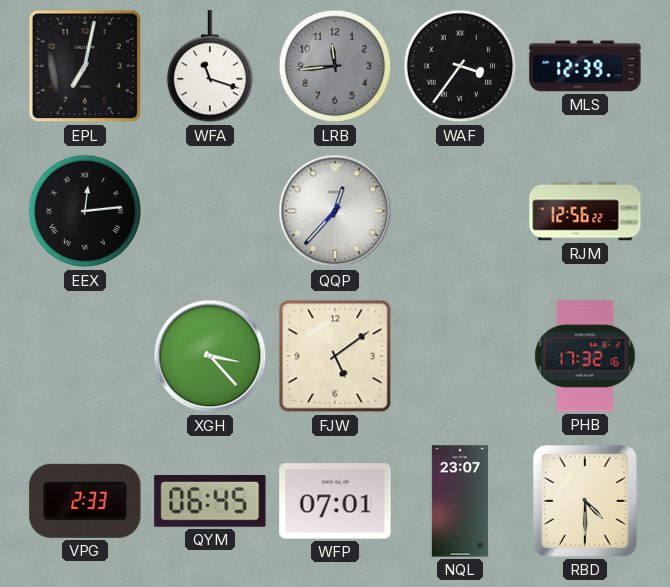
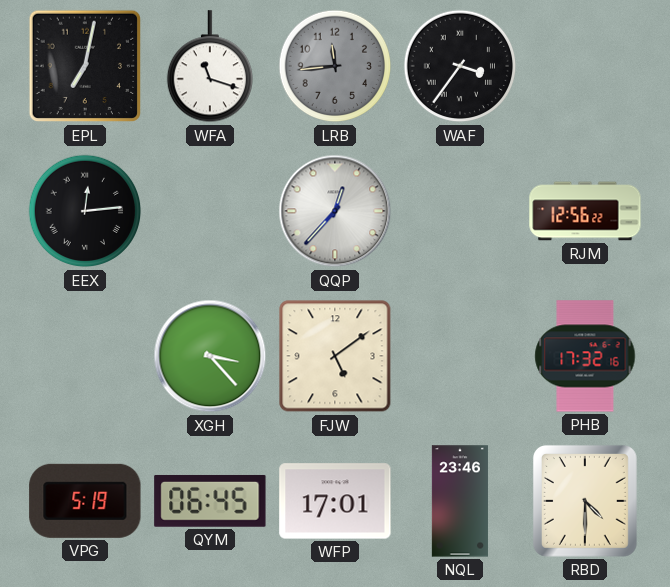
MLS: 12:39 -> none (585, 66)
VPG: 2:33 -> 5:19 (85, 501)
WFP: 07:01 -> 17:01 (335, 501)
NQL: 23:07 -> 23:46 (460, 501)
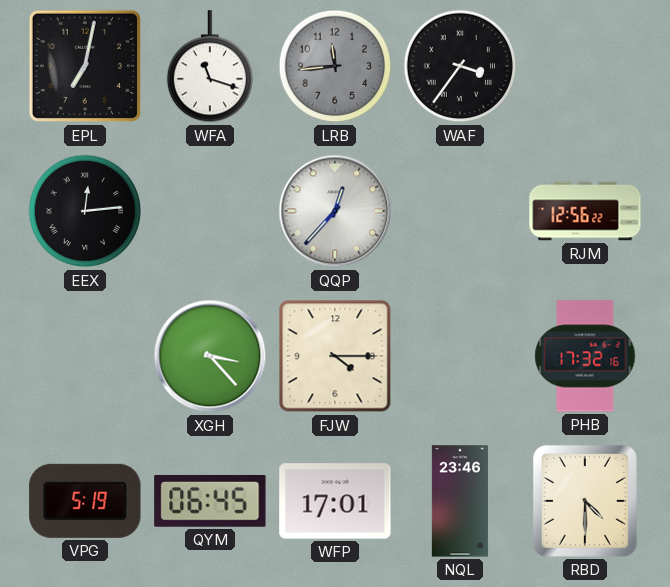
FJW: 5:09 -> 4:15 (335, 356)
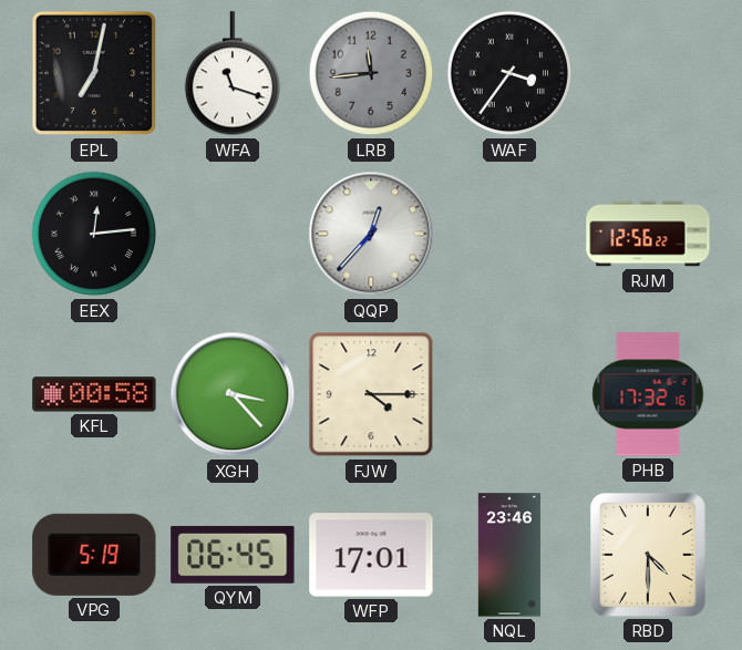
KFL: none -> 00:58 (94, 394)
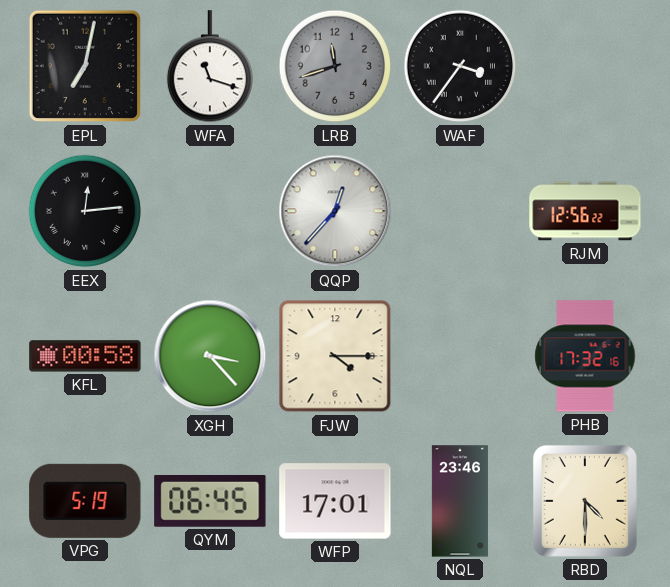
LRB: 11:44 -> 11:42 (335, 66)
